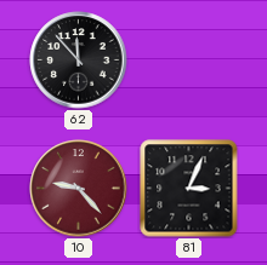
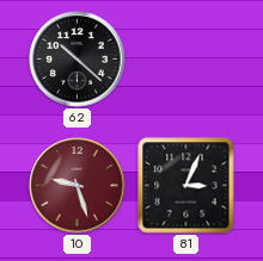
62: 11:53 -> 10:22 (78, 60)
10: 9:23 -> 9:27 (78, 186)
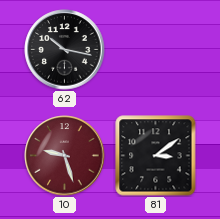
62: 10:22 -> 10:17 (65, 50)
81: 3:04 -> 3:09 (156, 156)
